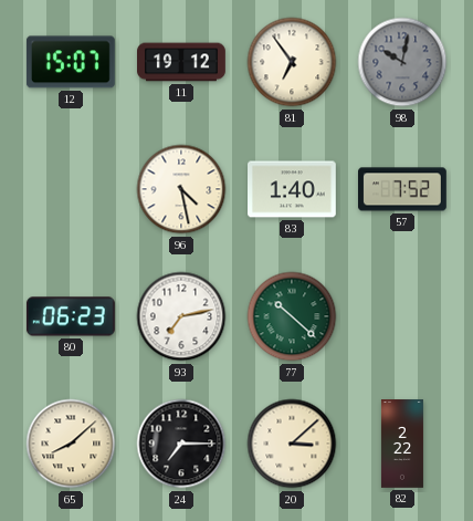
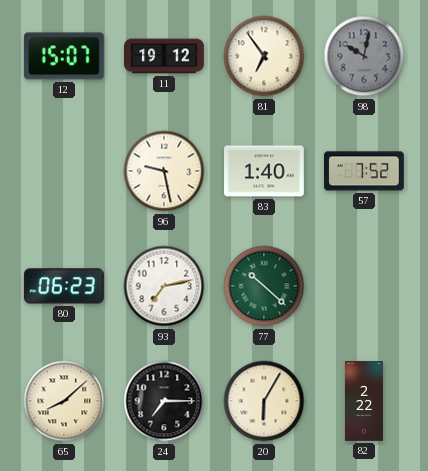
96: 4:28 -> 9:28 (164, 171)
20: 3:08 -> 6:05 (264, 401)
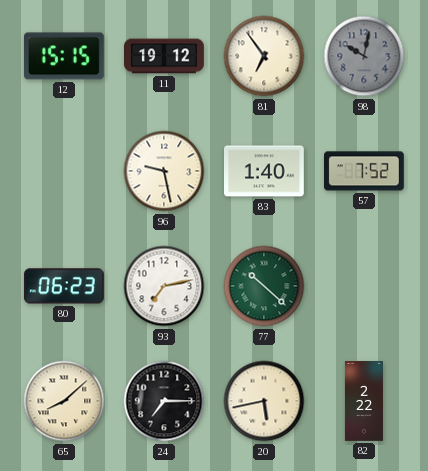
12: 15:07 -> 15:15 (64, 56)
20: 6:05 -> 5:43 (264, 401)
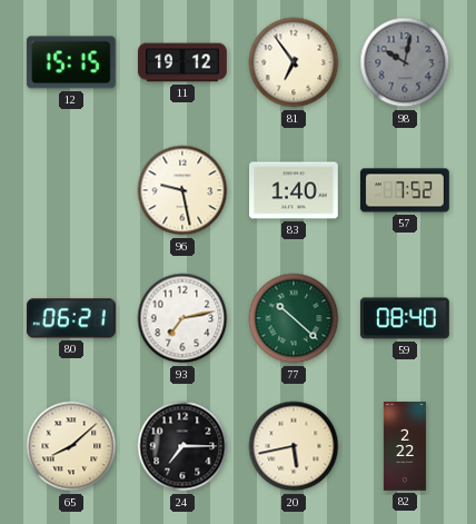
80: 06:23 -> 06:21 (71, 318)
59: none -> 08:40 (405, 318)
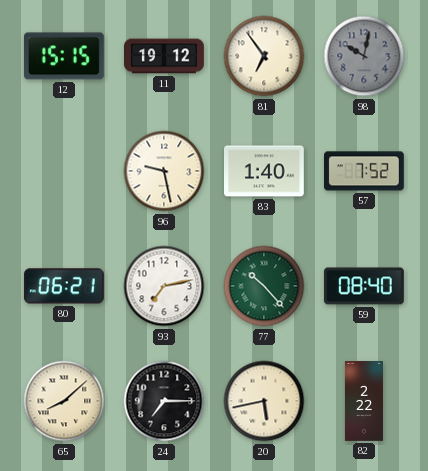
77: 10:22 -> 10:23 (264, 286)
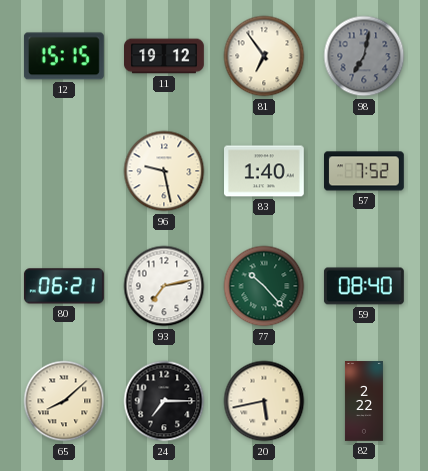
98: 10:02 -> 7:02 (364, 56)
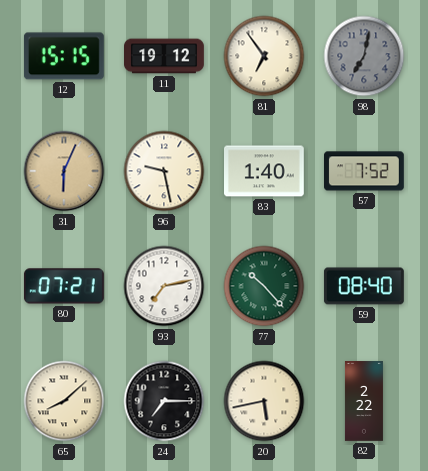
31: none -> 6:04 (64, 171)
80: 06:21 -> 07:21 (64, 286)
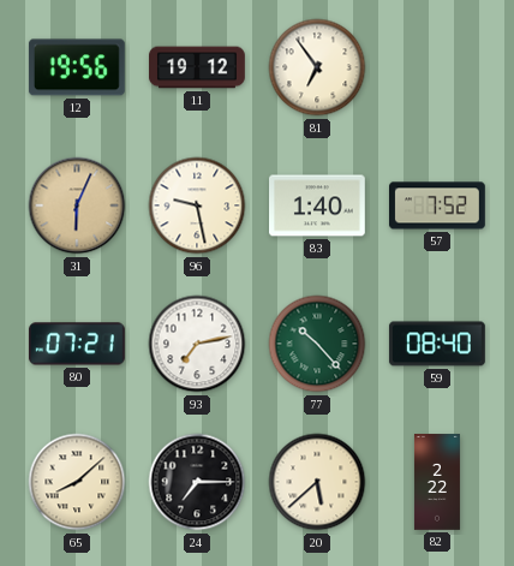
12: 15:15 -> 19:56 (77, 67)
98: 7:02 -> none (364, 56)
20: 5:43 -> 5:38 (317, 482)
